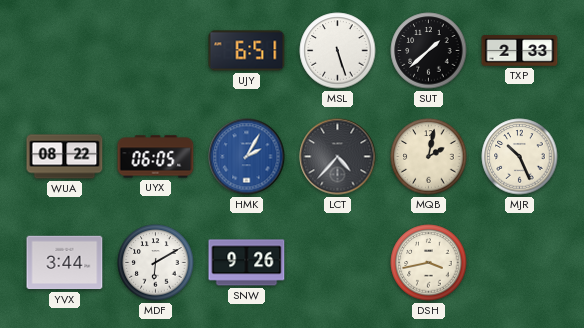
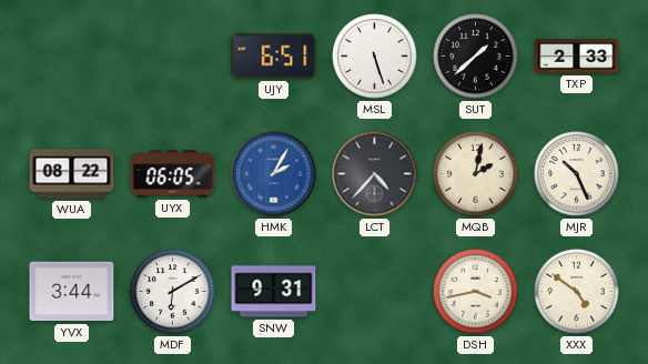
SNW: 9:26 -> 9:31 (274, 292)
XXX: none -> 4:51 (577, 292)
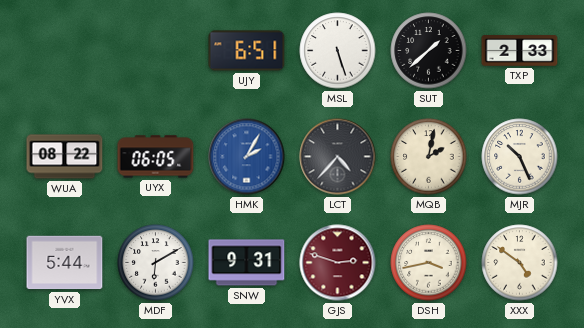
YVX: 3:44 -> 5:44 (65, 263)
GJS: none -> 2:48 (338, 263)
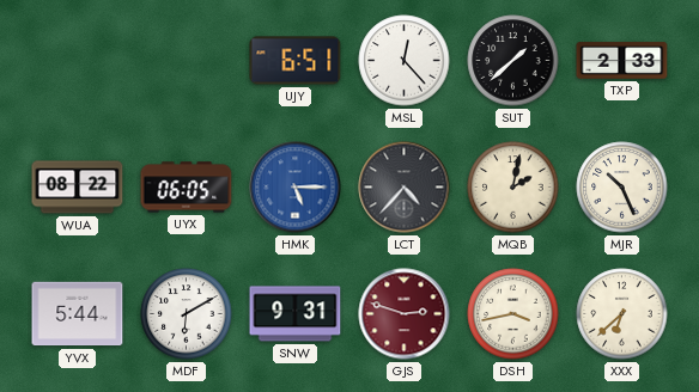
MSL: 5:27 -> 12:23 (405, 61)
HMK: 2:05 -> 5:15 (296, 188)
XXX: 4:51 -> 6:38 (622, 314)
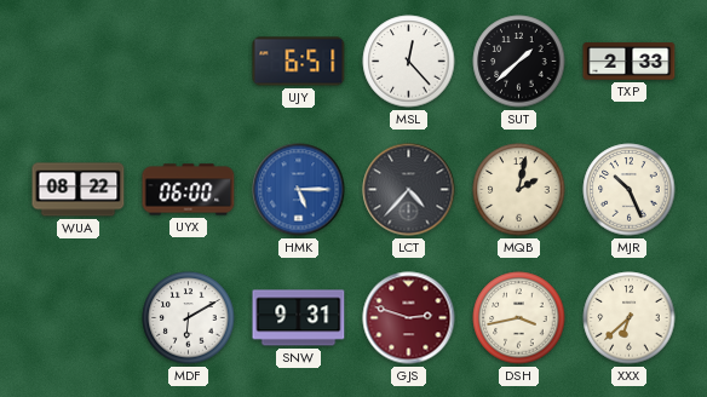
UYX: 06:05 -> 06:00 (189, 190)
YVX: 5:44 -> none (78, 314)
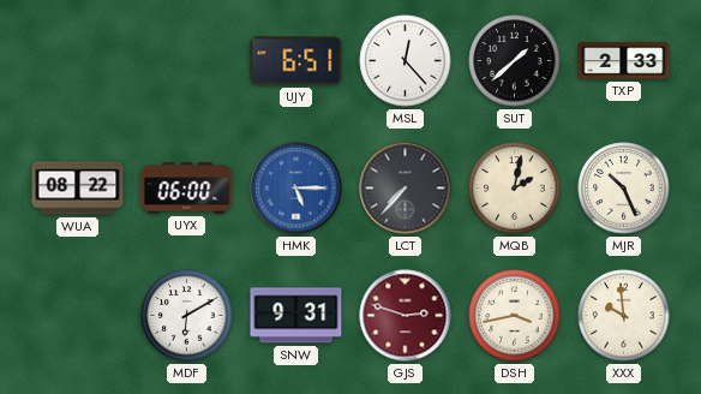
LCT: 4:37 -> 7:37 (406, 189)
XXX: 6:38 -> 9:59 (624, 316)
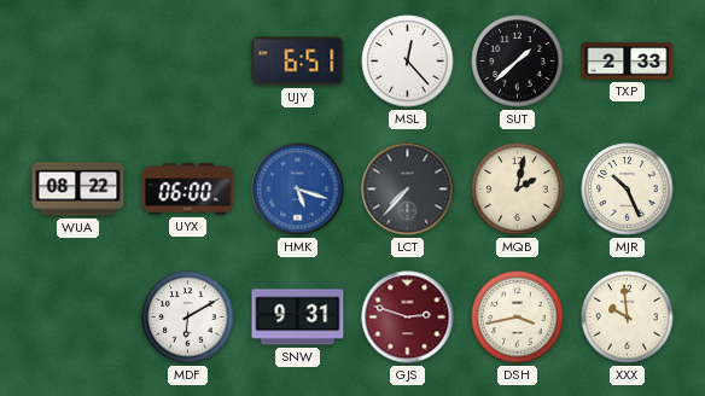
HMK: 5:15 -> 5:18 (298, 190)
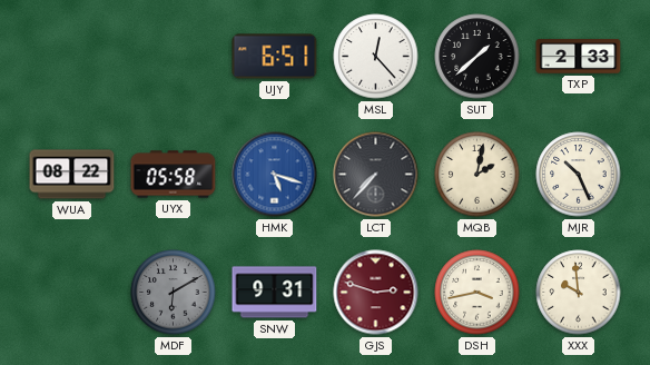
UYX: 06:00 -> 05:58 (174, 175)
MDF dial: white -> grey (174, 293)
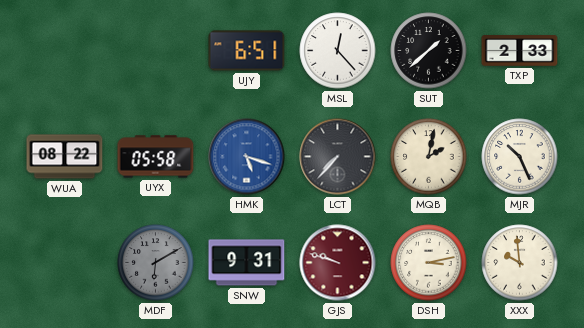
GJS: 2:48 -> 9:48 (338, 263)
DSH: 3:43 -> 3:13 (429, 263)
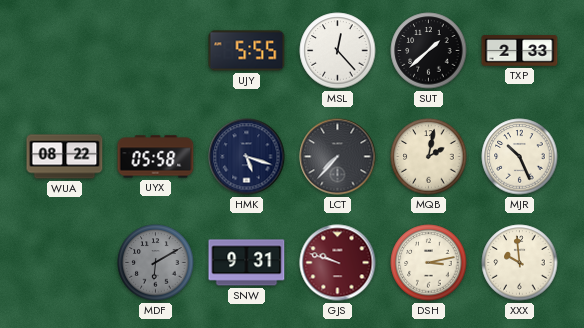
UJY: 6:51 -> 5:55 (247, 51)
HMK dial: blue -> navy (247, 157)
